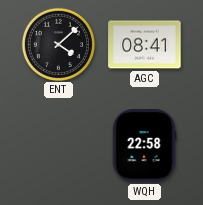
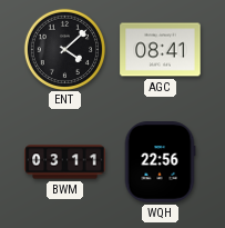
BWM: none -> 03:11 (65, 162)
WQH: 22:58 -> 22:56 (160, 162)
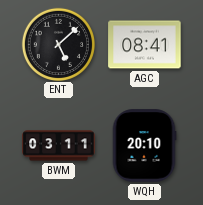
ENT: 4:08 -> 5:08 (58, 44)
WQH: 22:56 -> 20:10 (144, 146)
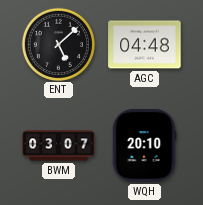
AGC: 08:41 -> 04:48 (145, 45)
BWM: 03:11 -> 03:07 (59, 146)
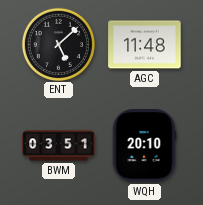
AGC: 04:48 -> 11:48 (145, 45)
BWM: 03:07 -> 03:51 (59, 146)
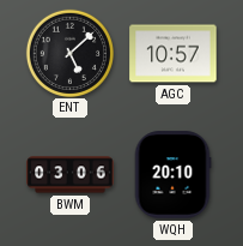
AGC: 11:48 -> 10:57 (174, 54)
BWM: 03:51 -> 03:06 (71, 175)
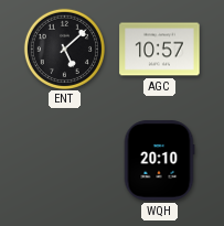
BWM: 03:06 -> none (71, 175)
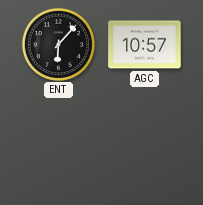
ENT: 5:08 -> 6:07 (58, 44)
WQH: 20:10 -> none (159, 161)
